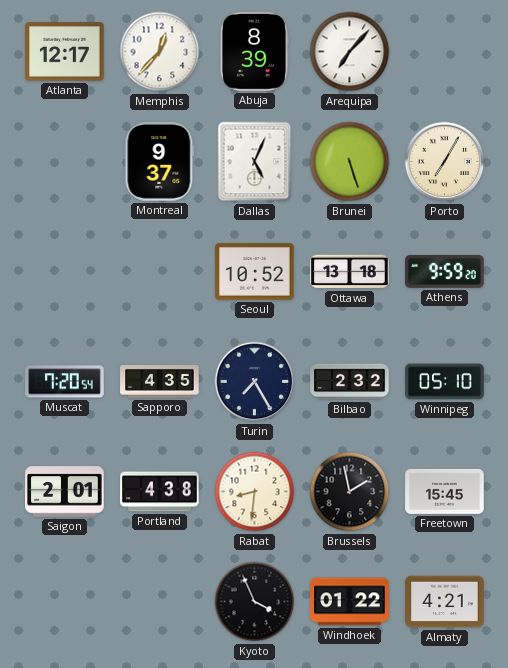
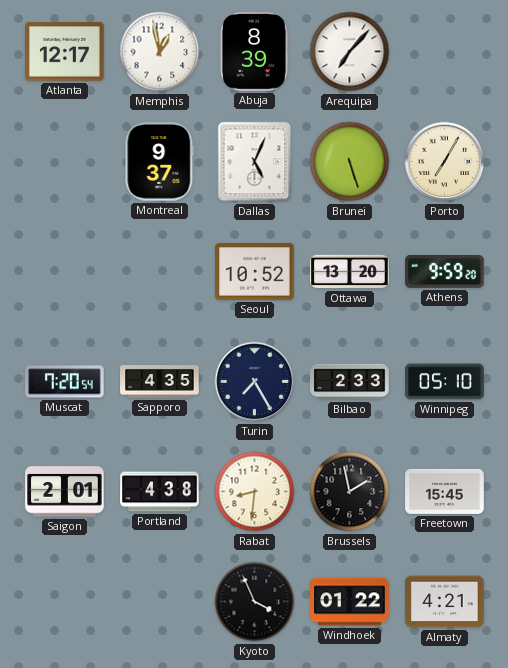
Memphis: 12:37 -> 12:58 (160, 52)
Ottawa: 13:18 -> 13:20 (350, 272)
Bilbao: 2:32 -> 2:33 (350, 382)
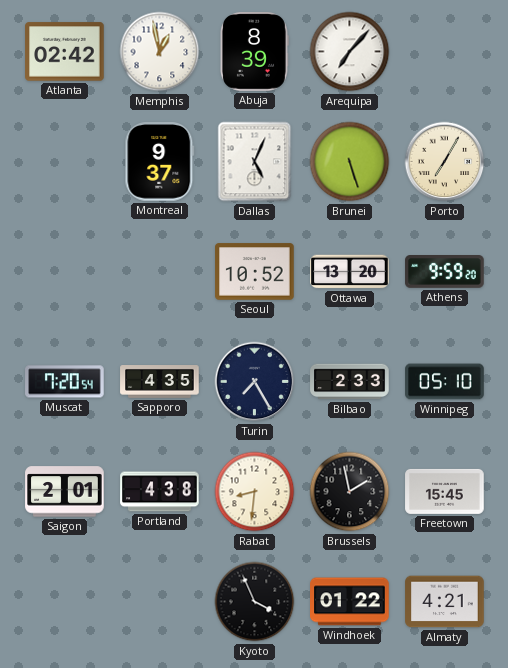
Atlanta: 12:17 -> 02:42 (65, 52)
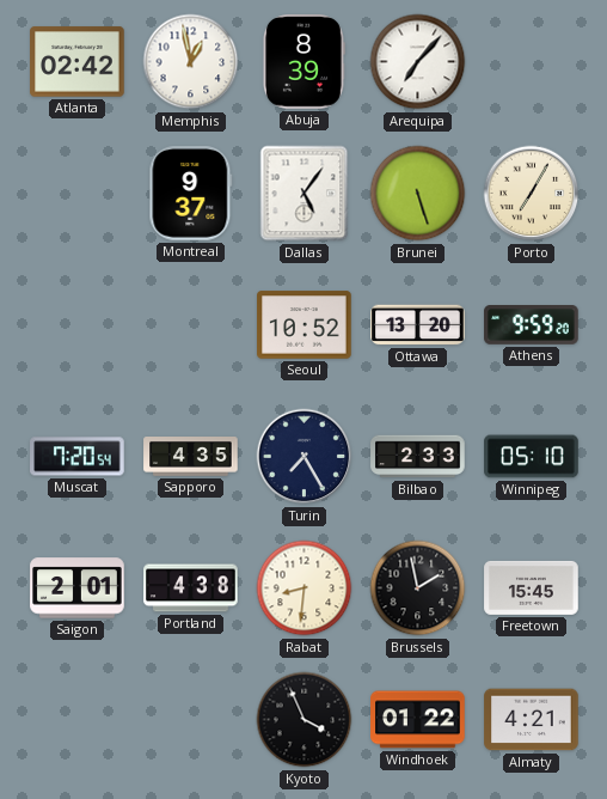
Dallas: 5:04 -> 5:06 (305, 194)
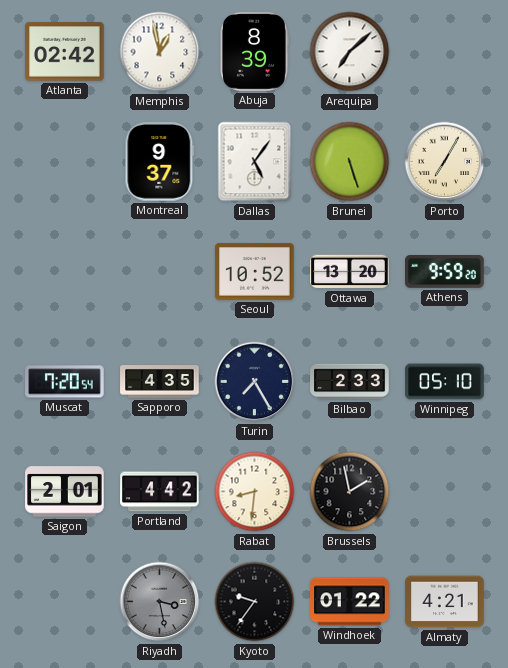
Arequipa: 7:07 -> 7:08 (350, 52)
Portland: 4:38 -> 4:42 (160, 492)
Freetown: 15:45 -> none (532, 587)
Riyadh: none -> 3:28 (160, 602)
Kyoto: 3:56 -> 9:36 (255, 602)
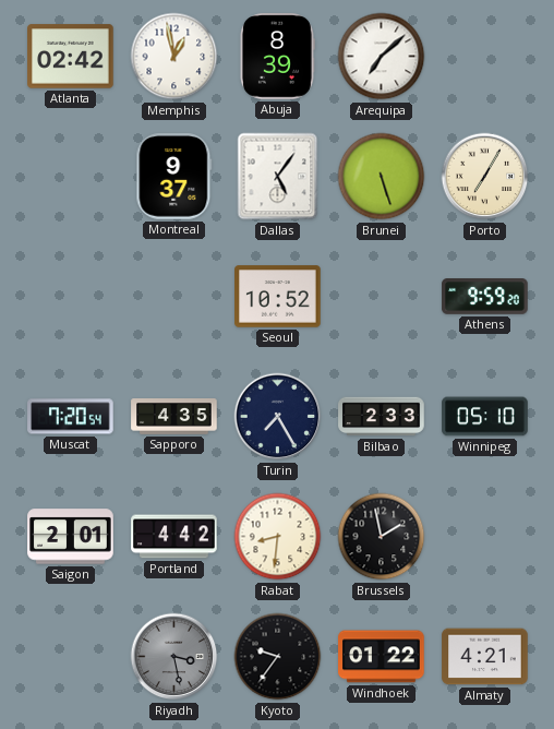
Ottawa: 13:20 -> none (350, 272)
